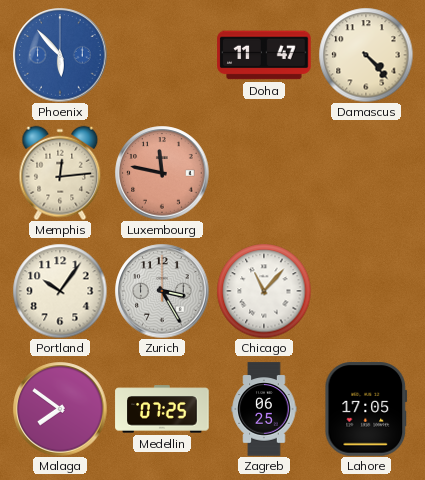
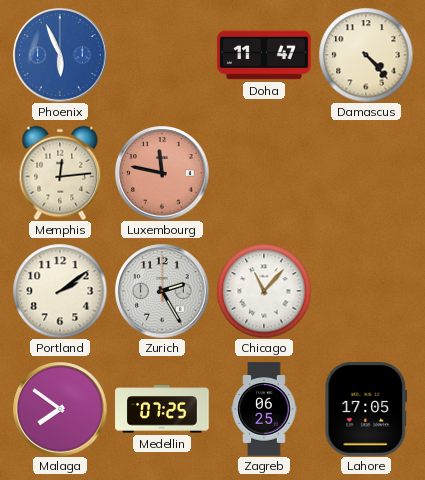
Phoenix: 5:53 -> 5:56 (60, 55)
Portland: 10:06 -> 2:09 (60, 291)
Zurich: 3:25 -> 2:25 (162, 291)
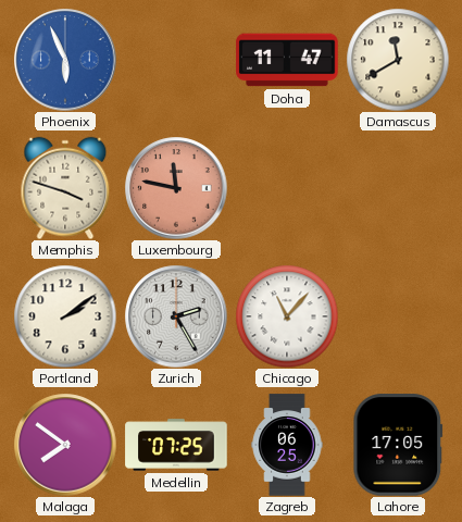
Damascus: 4:23 -> 11:40 (398, 60)
Memphis: 12:14 -> 3:48 (65, 188)
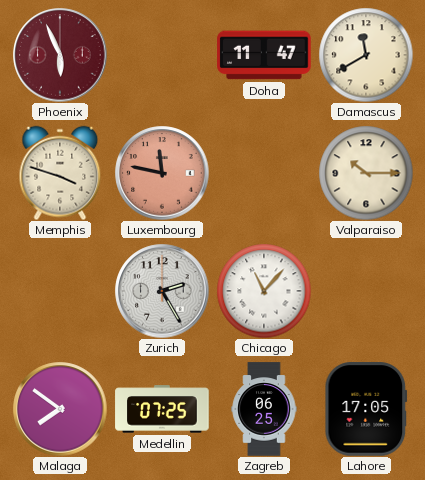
Phoenix dial: blue -> burgundy (60, 55)
Valparaiso: none -> 10:15 (366, 173)
Portland: 2:09 -> none (65, 316)
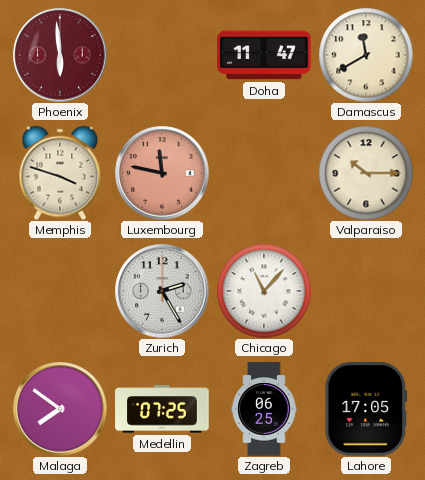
Phoenix: 5:56 -> 5:59 (60, 55)
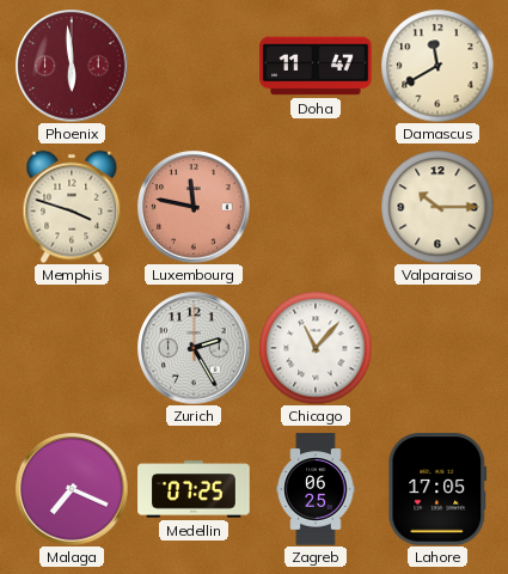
Malaga: 7:51 -> 7:19 (72, 489)
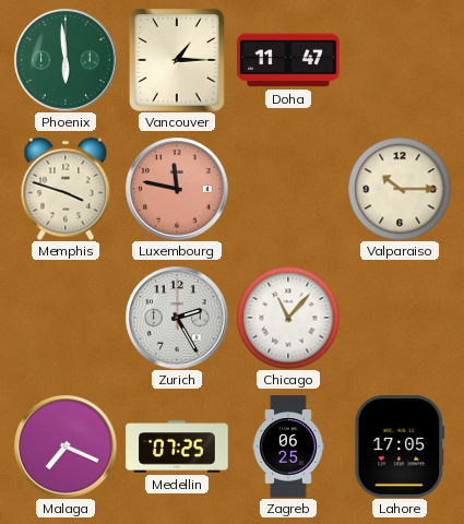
Phoenix dial: burgundy -> green (66, 60)
Vancouver: none -> 1:15 (177, 60)
Damascus: 11:40 -> none (437, 66)
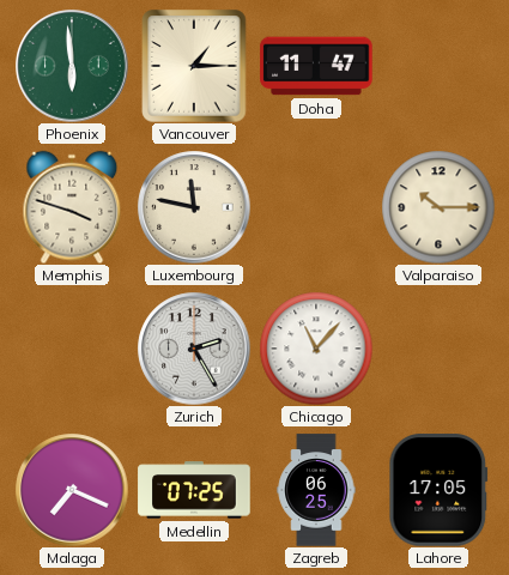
Luxembourg dial: salmon -> cream (194, 207)
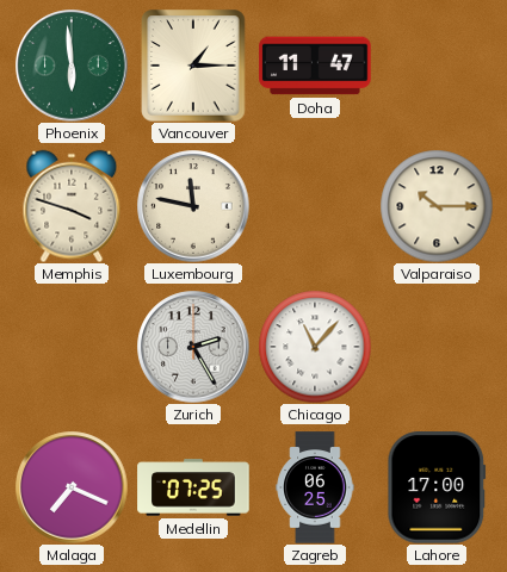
Lahore: 17:05 -> 17:00 (437, 487)
